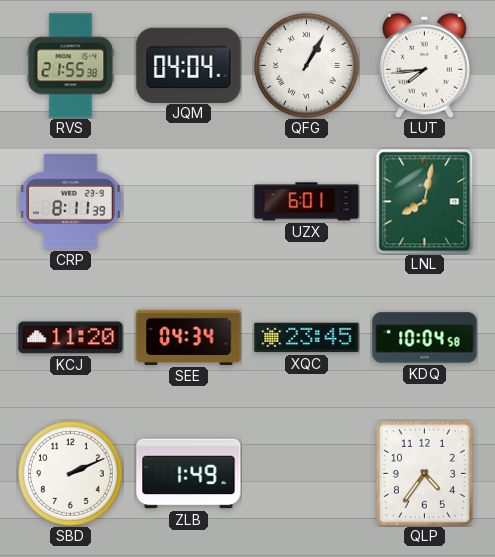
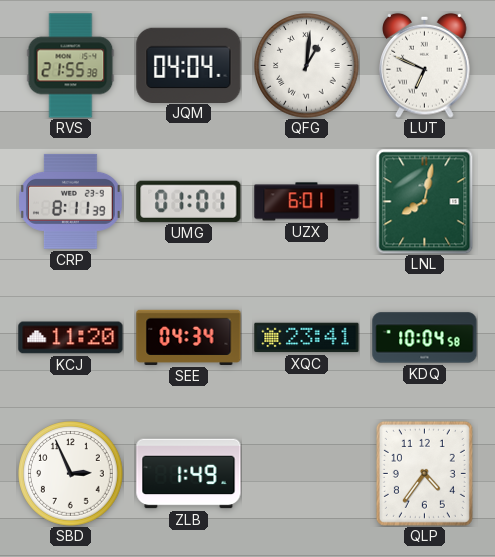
QFG: 1:05 -> 1:01 (307, 66)
LUT: 7:44 -> 6:49 (425, 65)
UMG: none -> 01:01 (189, 201)
XQC: 23:45 -> 23:41 (307, 338)
SBD: 2:11 -> 2:56 (71, 474)
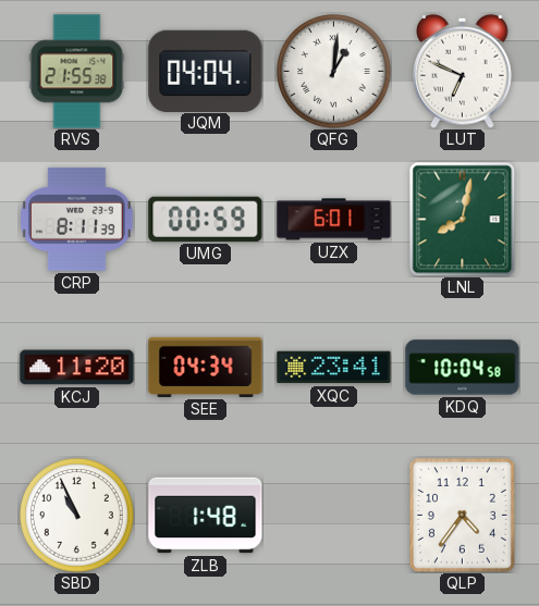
UMG: 01:01 -> 00:59 (206, 219)
SBD: 2:56 -> 10:56 (77, 516)
ZLB: 1:49 -> 1:48 (206, 516)
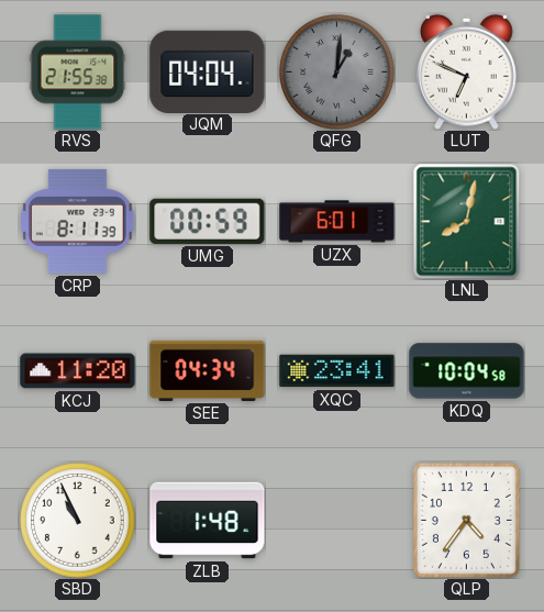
QFG dial: white -> grey (337, 73)
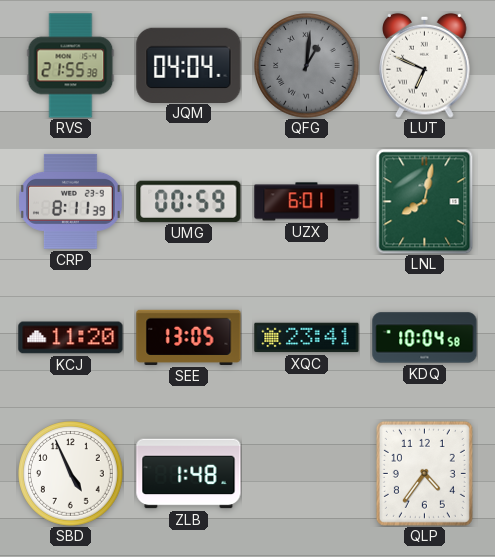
SEE: 04:34 -> 13:05 (189, 337)
SBD: 10:56 -> 4:56 (71, 474)
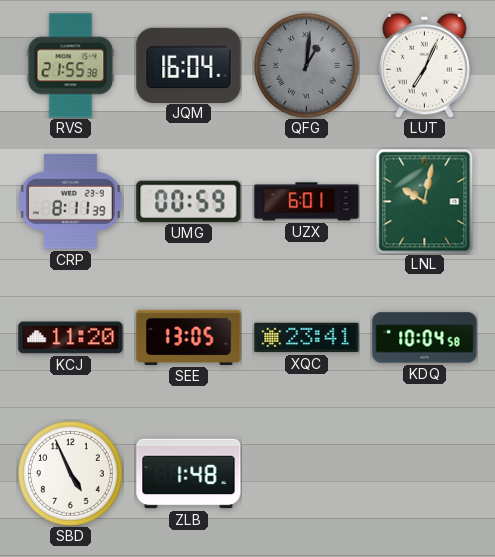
JQM: 04:04 -> 16:04 (189, 65)
LUT: 6:49 -> 7:04 (425, 65)
LNL: 8:02 -> 10:02 (425, 201)
QLP: 4:36 -> none (424, 473)
